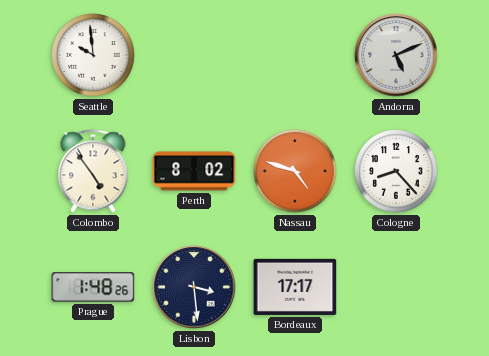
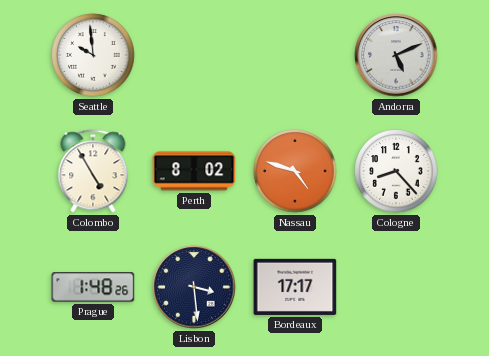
Colombo: 4:54 -> 4:55 (93, 171)
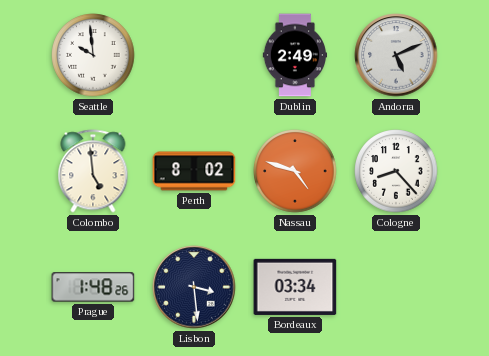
Dublin: none -> 2:49 (295, 55)
Colombo: 4:55 -> 4:59 (93, 171)
Bordeaux: 17:17 -> 03:34 (295, 287)
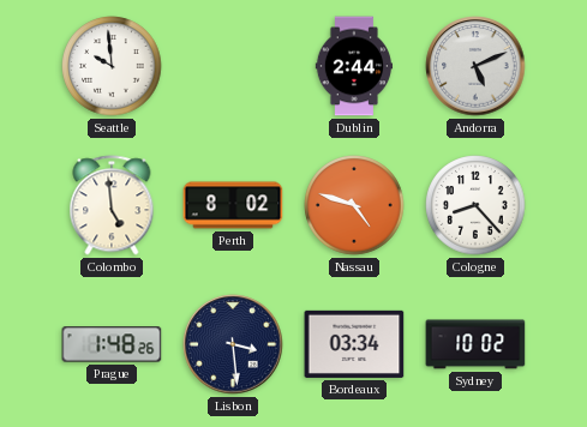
Dublin: 2:49 -> 2:44 (354, 66)
Sydney: none -> 10:02 (475, 344)
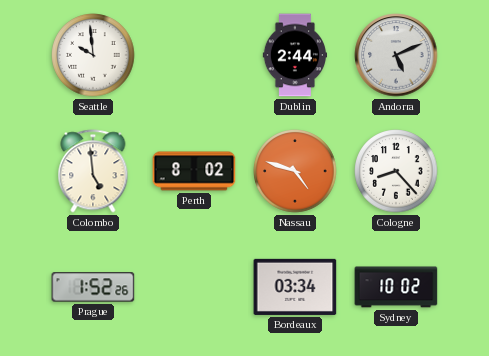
Prague: 1:48 -> 1:52 (93, 287)
Lisbon: 3:29 -> none (233, 344)
